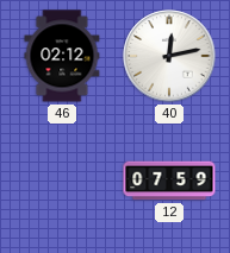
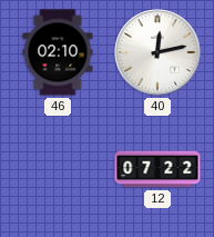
46: 02:12 -> 02:10 (58, 52)
12: 07:59 -> 07:22 (157, 169)
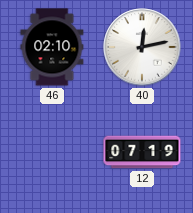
12: 07:22 -> 07:19 (142, 152)
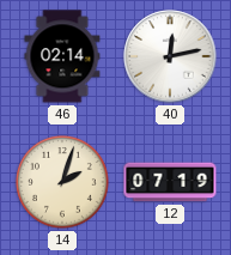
46: 02:10 -> 02:14 (62, 56)
14: none -> 2:03 (62, 182)
